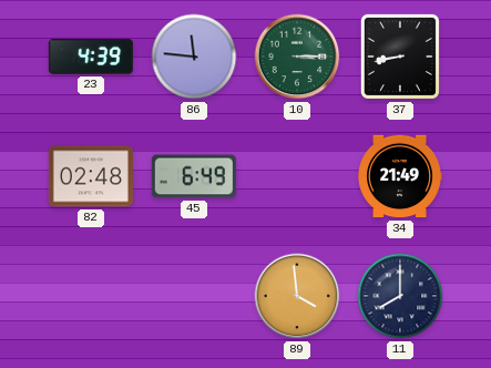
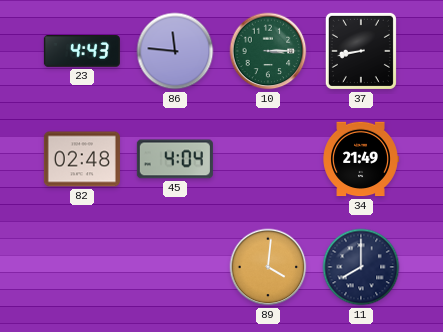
23: 4:39 -> 4:43 (82, 52)
45: 6:49 -> 4:04 (175, 159)
89: 3:59 -> 4:01 (268, 267)
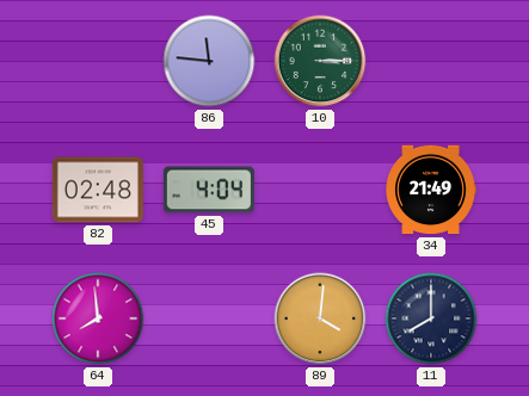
23: 4:43 -> none (82, 52)
37: 8:43 -> none (361, 51)
64: none -> 7:59 (98, 318)
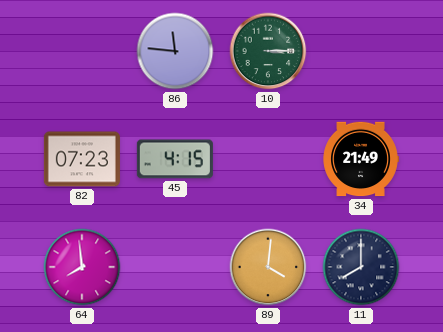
82: 02:48 -> 07:23 (82, 159)
45: 4:04 -> 4:15 (175, 159)
